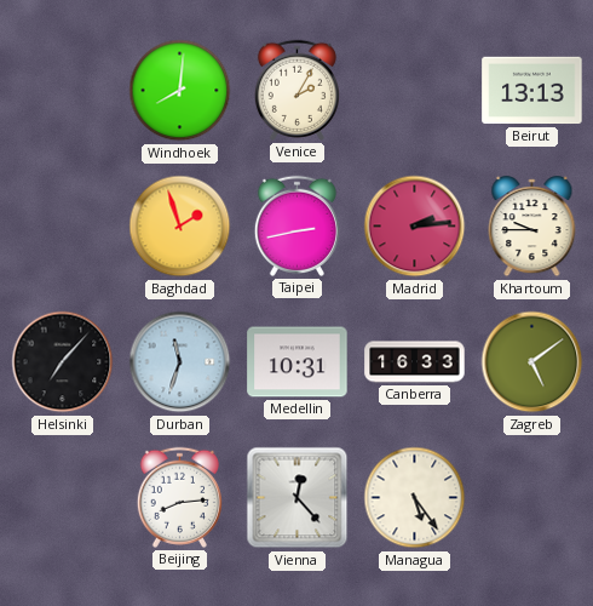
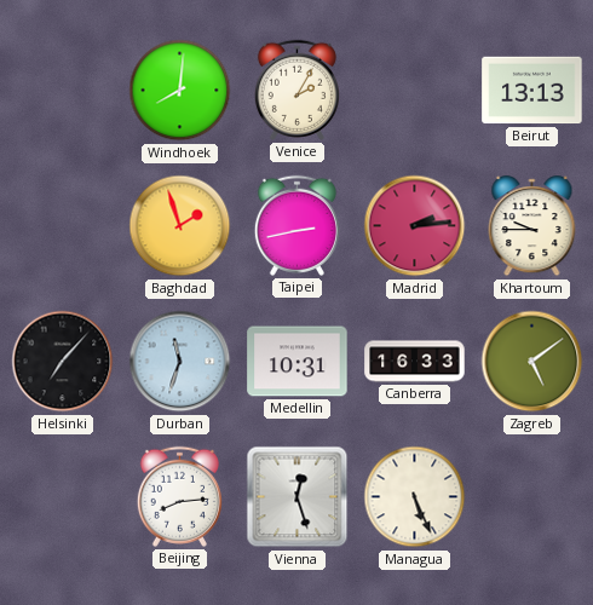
Vienna: 12:23 -> 12:27 (298, 497)
Managua: 5:24 -> 5:26 (415, 497)
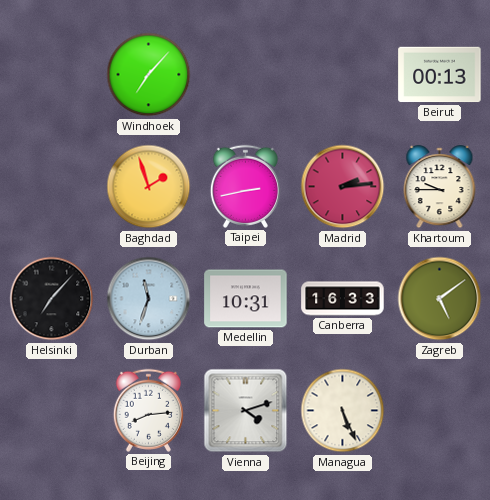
Windhoek: 8:01 -> 7:07 (149, 75)
Venice: 2:05 -> none (296, 90)
Beirut: 13:13 -> 00:13 (440, 75)
Vienna: 12:27 -> 4:12 (246, 411)
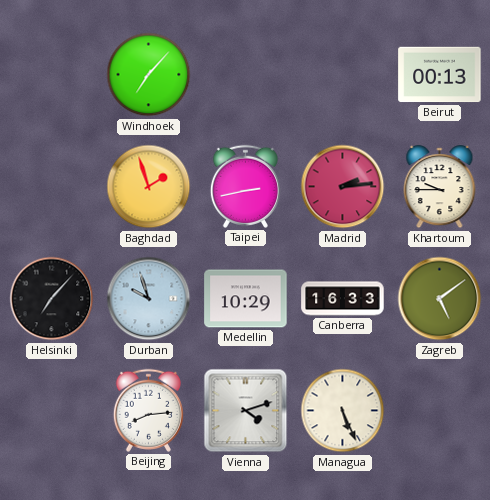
Durban: 11:33 -> 9:57 (149, 299)
Medellin: 10:31 -> 10:29 (246, 299)
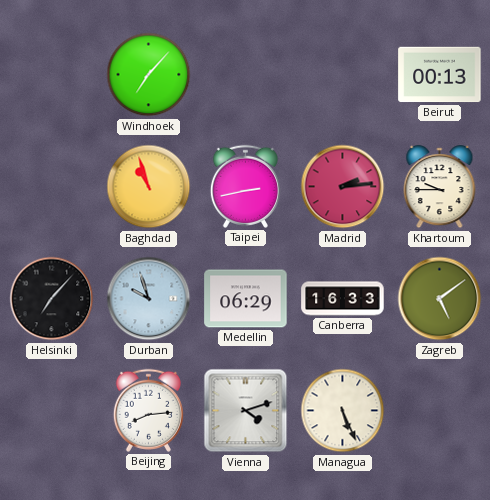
Baghdad: 1:57 -> 10:57 (149, 187)
Medellin: 10:29 -> 06:29 (246, 299)
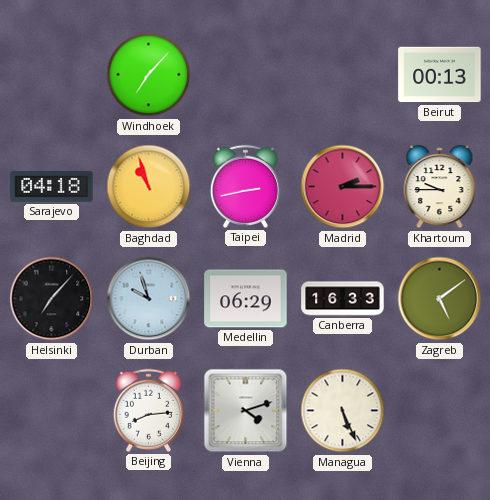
Sarajevo: none -> 04:18 (52, 187)
Madrid: 2:14 -> 2:15 (343, 187)
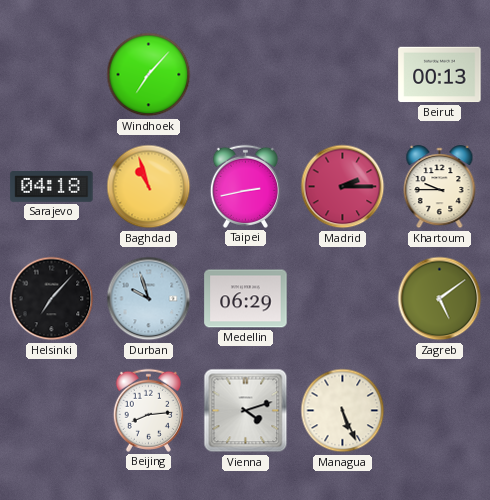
Canberra: 16:33 -> none (343, 299)
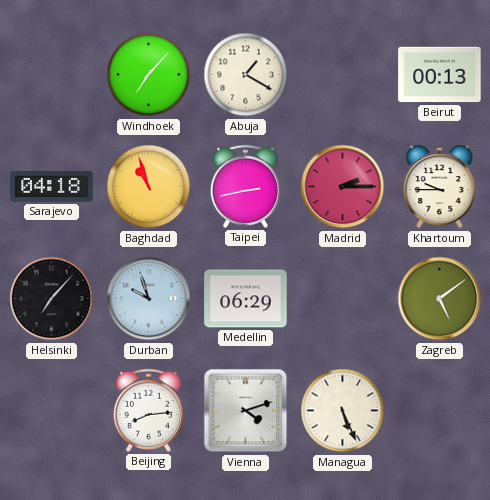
Abuja: none -> 1:20 (246, 75)
